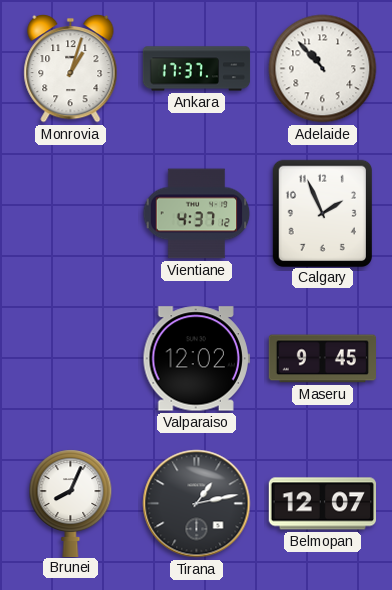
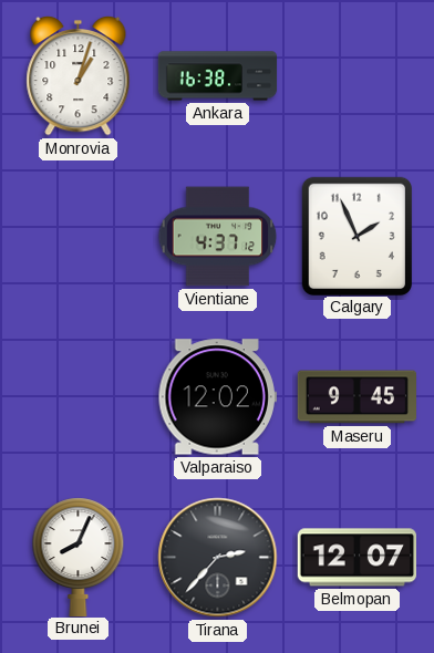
Ankara: 17:37 -> 16:38 (218, 76)
Adelaide: 10:53 -> none (323, 69)
Tirana: 1:13 -> 2:37 (218, 558)
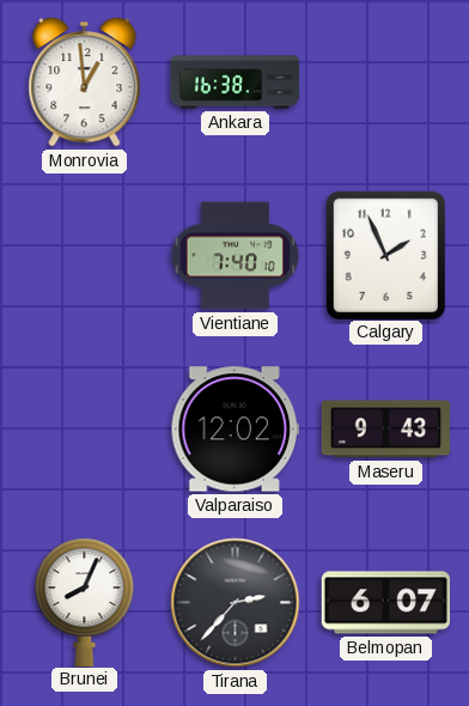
Monrovia: 1:03 -> 12:59 (85, 81)
Vientiane: 4:37 -> 7:40 (236, 256)
Maseru: 9:45 -> 9:43 (385, 430)
Belmopan: 12:07 -> 6:07 (385, 603)
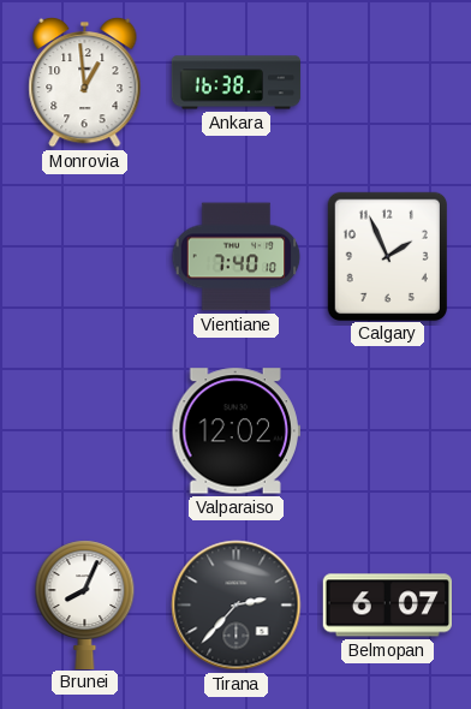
Maseru: 9:43 -> none (385, 430)
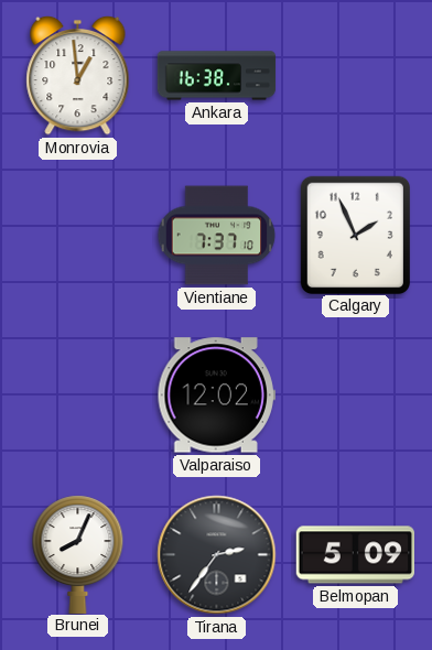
Vientiane: 7:40 -> 7:37 (217, 236)
Tirana: 2:37 -> 2:36 (217, 555)
Belmopan: 6:07 -> 5:09 (355, 555)
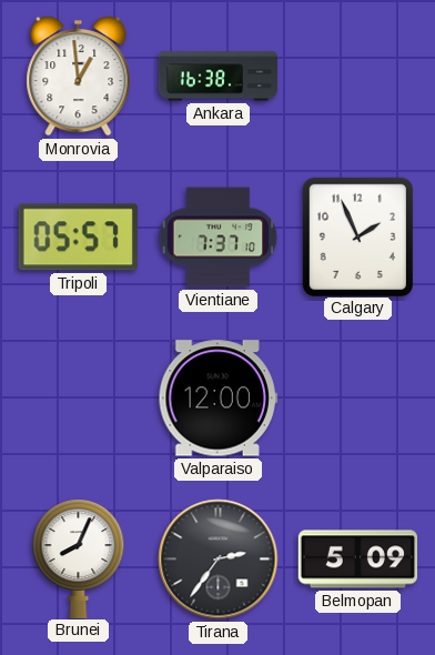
Tripoli: none -> 05:57 (78, 238)
Valparaiso: 12:02 -> 12:00 (217, 399)
